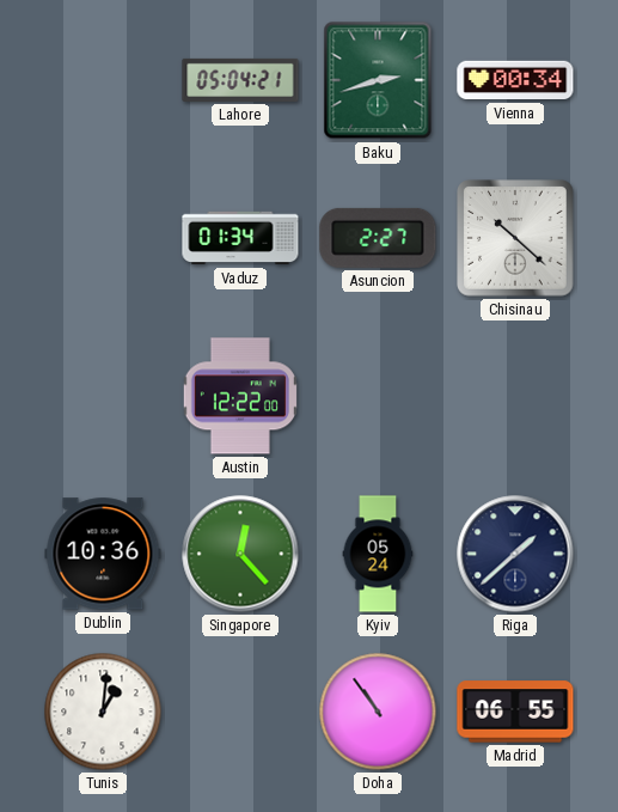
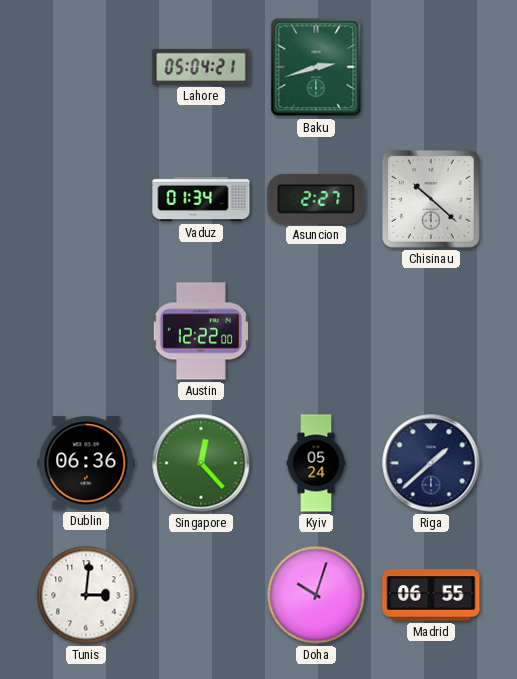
Vienna: 00:34 -> none (515, 80)
Dublin: 10:36 -> 06:36 (86, 463)
Tunis: 1:01 -> 3:01 (86, 595)
Doha: 10:54 -> 10:03 (316, 595)
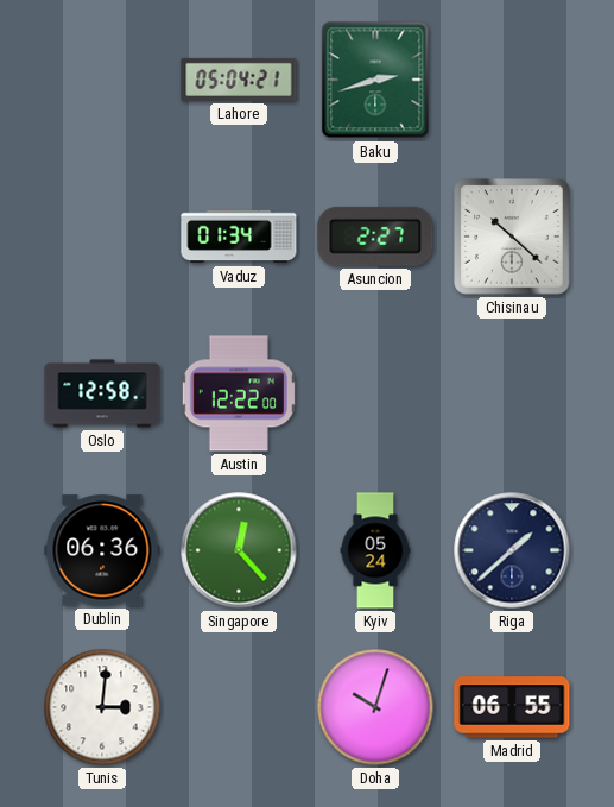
Oslo: none -> 12:58 (102, 393)
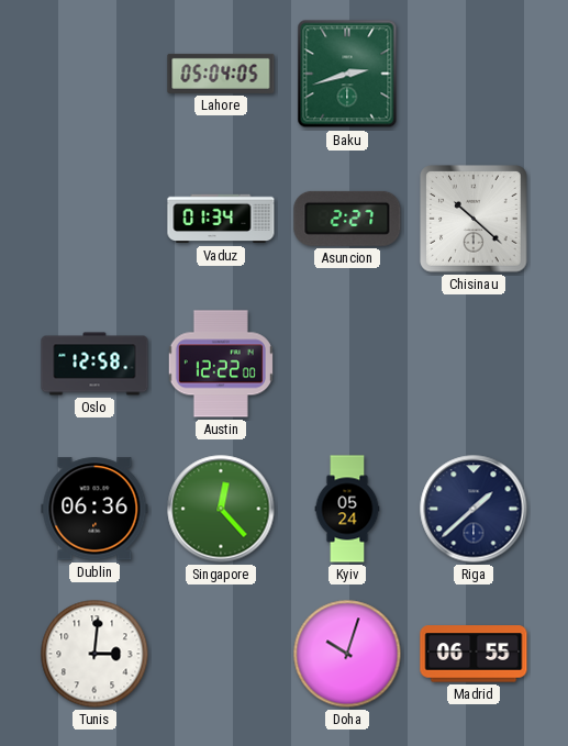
Lahore: 05:04:21 -> 05:04:05 (221, 74)
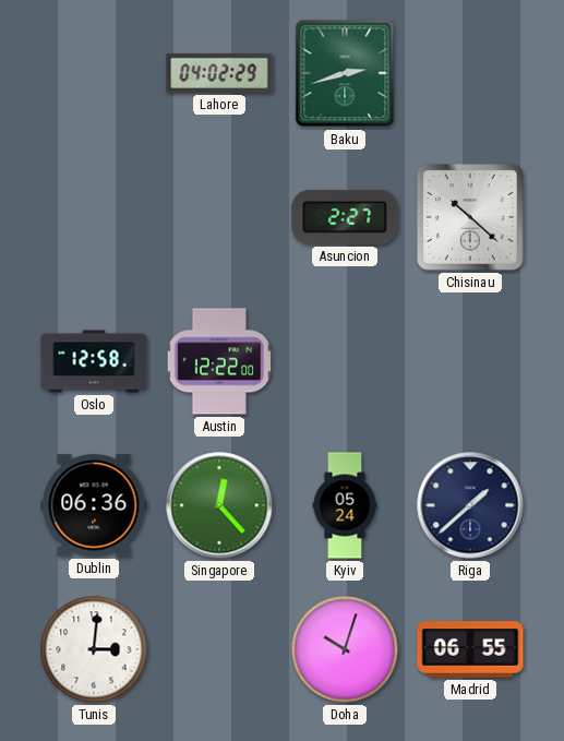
Lahore: 05:04 -> 04:02 (219, 73)
Vaduz: 01:34 -> none (221, 219)
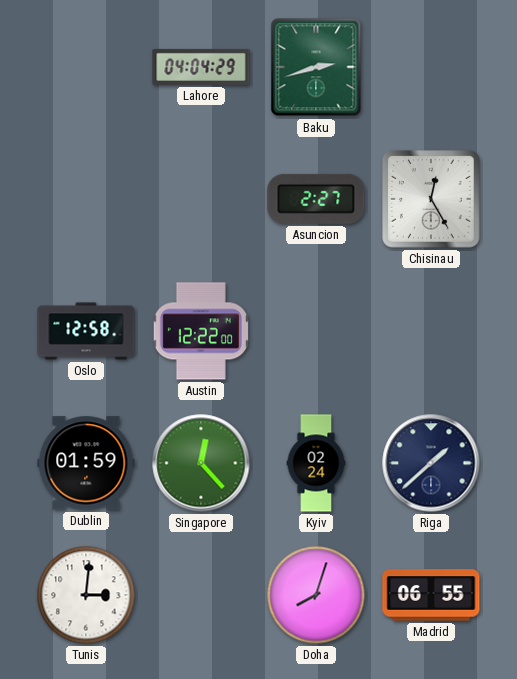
Lahore: 04:02 -> 04:04 (201, 67)
Chisinau: 10:22 -> 12:25 (431, 199)
Dublin: 06:36 -> 01:59 (86, 463)
Kyiv: 05:24 -> 02:24 (316, 463)
Doha: 10:03 -> 8:03 (316, 595)
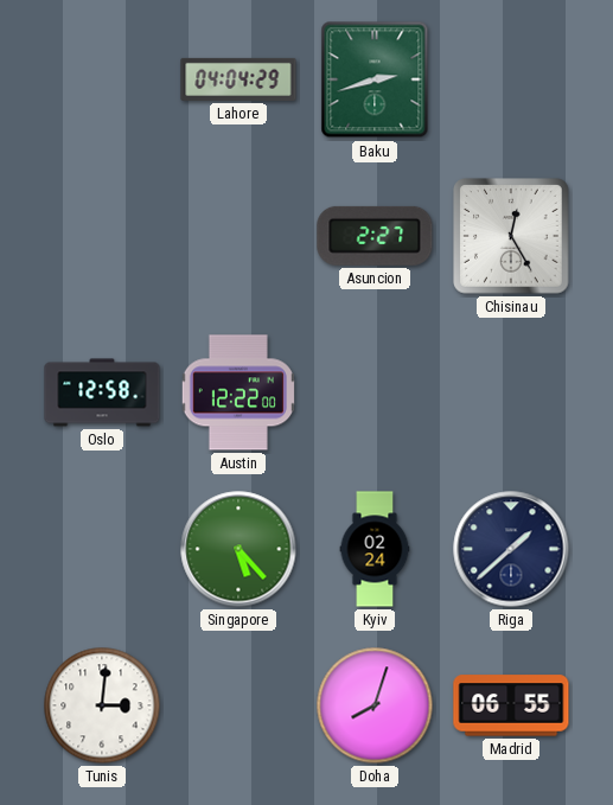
Dublin: 01:59 -> none (86, 463)
Singapore: 12:23 -> 5:23 (238, 549)
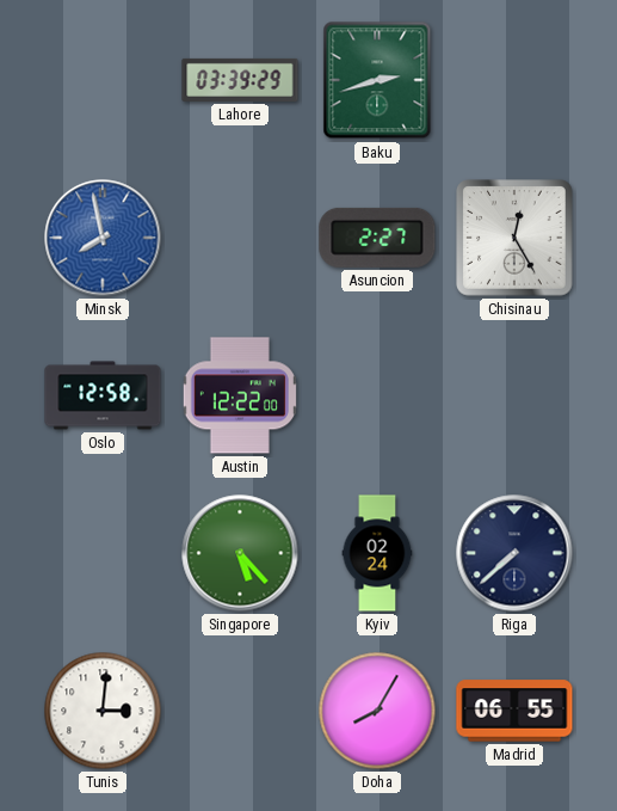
Lahore: 04:04 -> 03:39 (240, 80)
Minsk: none -> 7:58 (103, 238)
Riga: 1:38 -> 7:38 (514, 553)
Doha: 8:03 -> 8:05 (377, 711)
